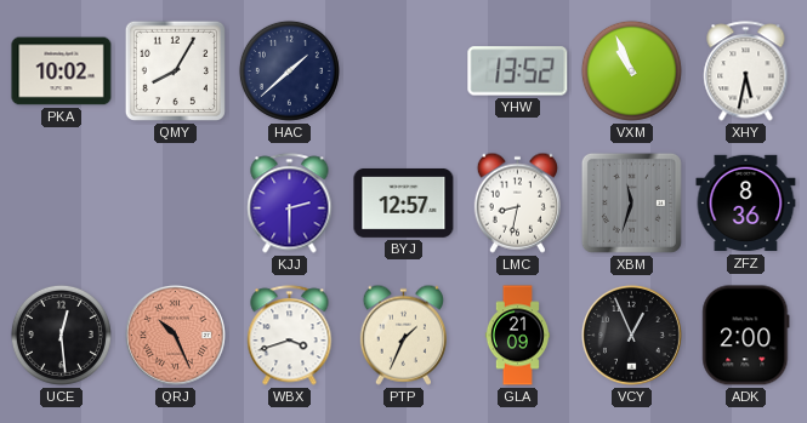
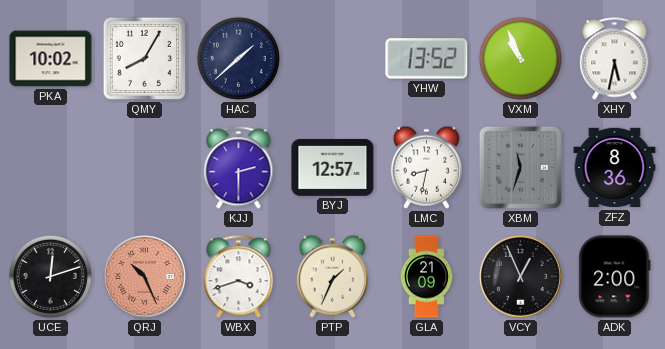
UCE: 12:29 -> 12:12 (50, 276)
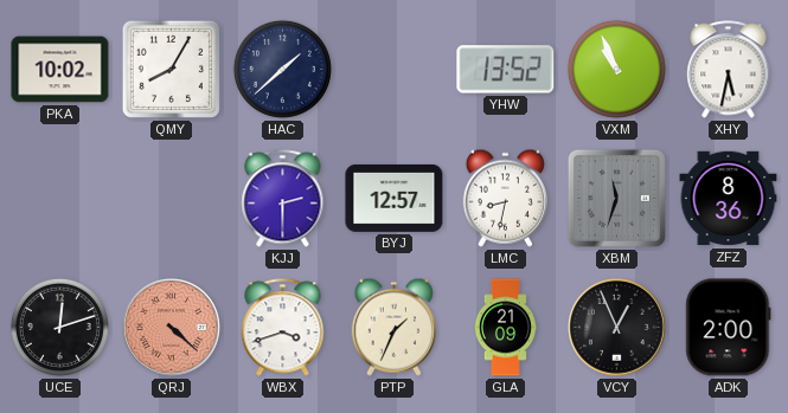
QRJ: 10:26 -> 4:22 (171, 327)
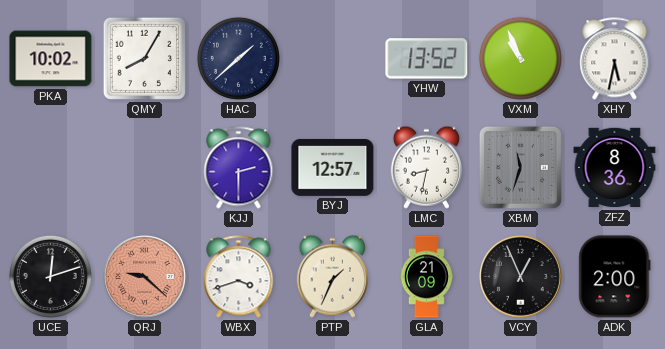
QRJ: 4:22 -> 9:22 (144, 276)
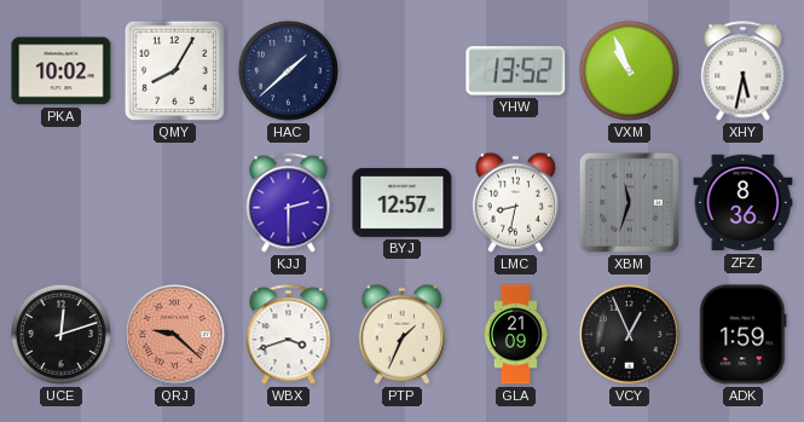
ADK: 2:00 -> 1:59 (744, 335)
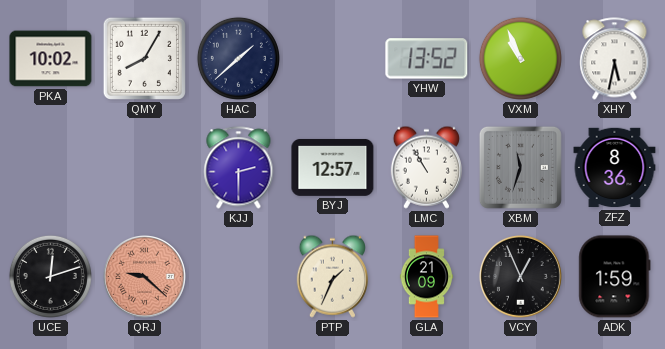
LMC: 8:32 -> 10:55 (426, 167)
WBX: 3:42 -> none (289, 335)
